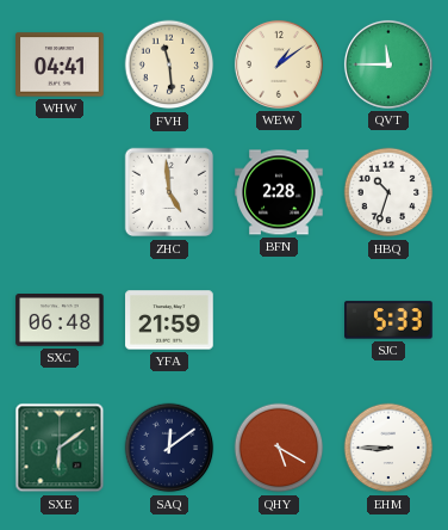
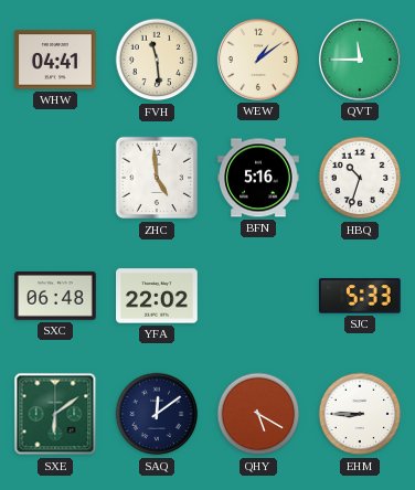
BFN: 2:28 -> 5:16 (258, 178)
YFA: 21:59 -> 22:02 (157, 296)
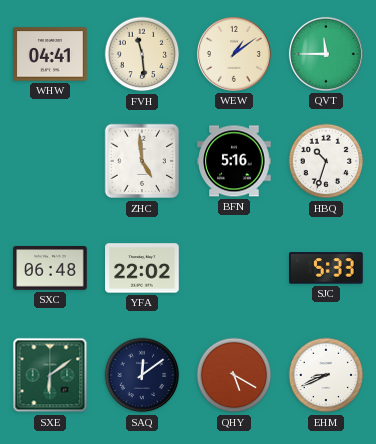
EHM: 8:45 -> 8:41 (326, 375)
